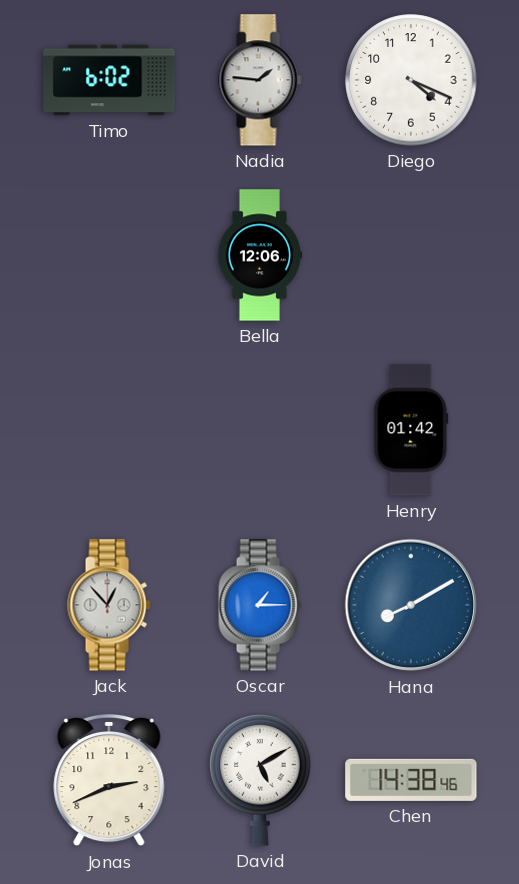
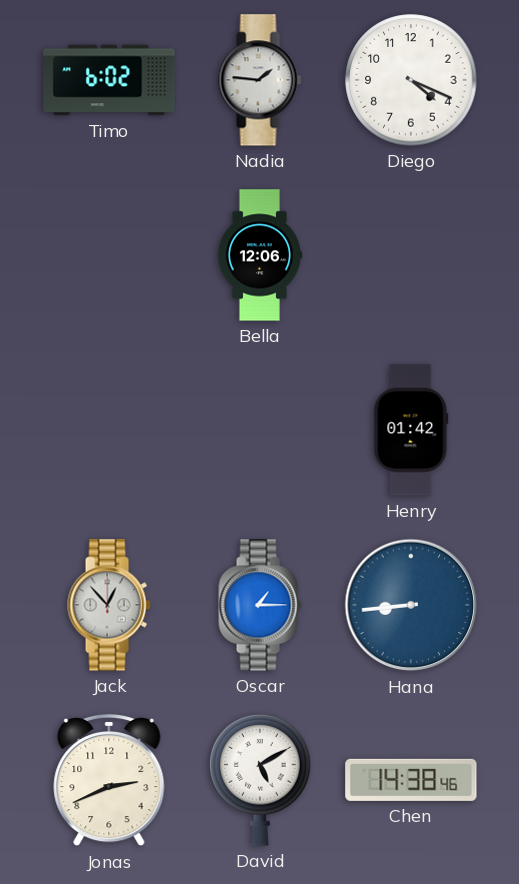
Hana: 8:10 -> 8:44 (411, 605)
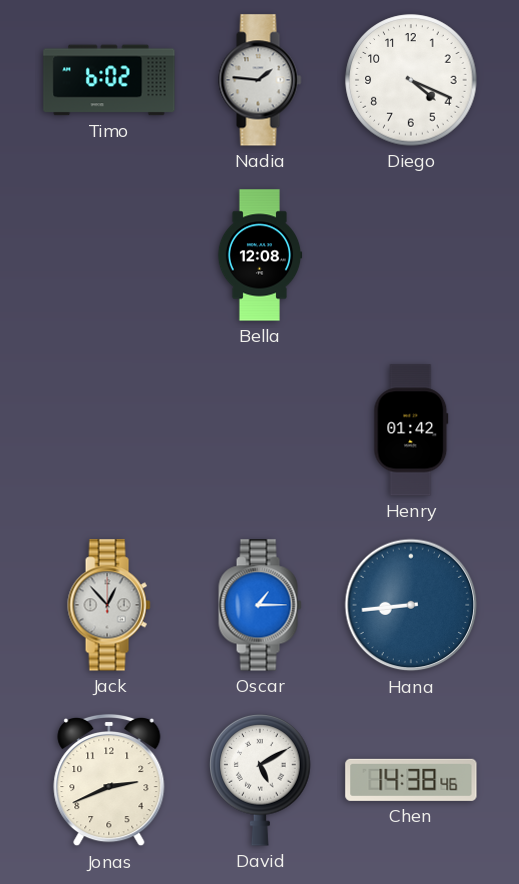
Bella: 12:06 -> 12:08 (260, 255)
